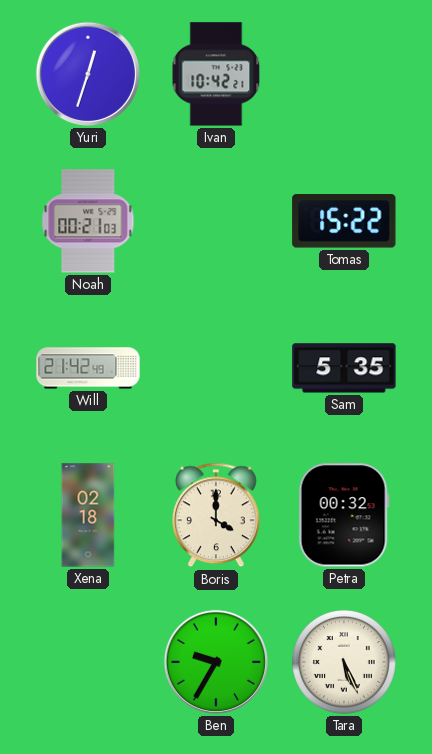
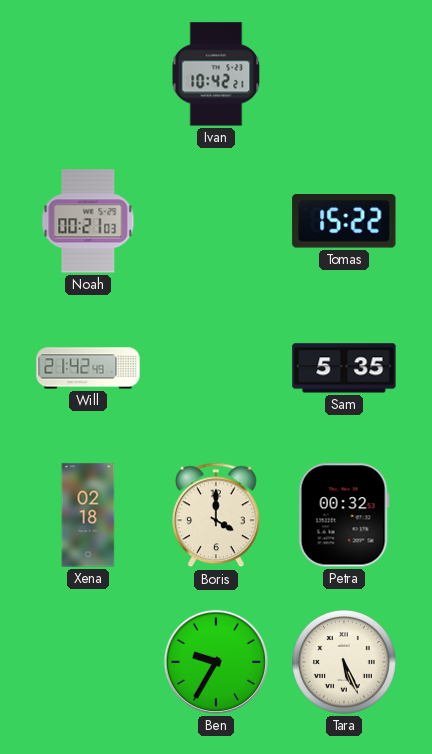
Yuri: 12:33 -> none (88, 74)
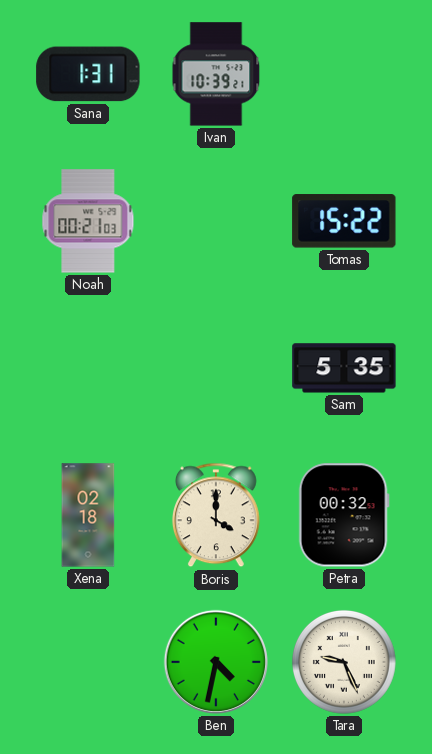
Sana: none -> 1:31 (88, 74)
Ivan: 10:42 -> 10:39 (216, 74)
Will: 21:42 -> none (88, 368)
Ben: 9:35 -> 4:32 (216, 662)
Tara: 5:26 -> 9:26 (344, 662)
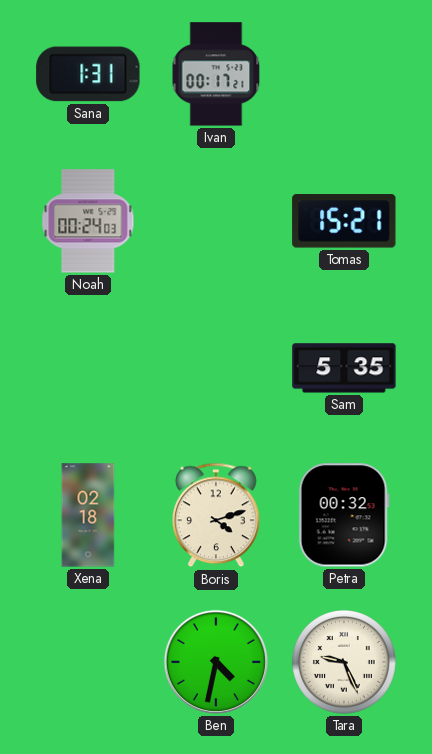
Ivan: 10:39 -> 00:17 (216, 74)
Noah: 00:21 -> 00:24 (88, 221)
Tomas: 15:22 -> 15:21 (344, 221)
Boris: 4:00 -> 4:12 (216, 515)
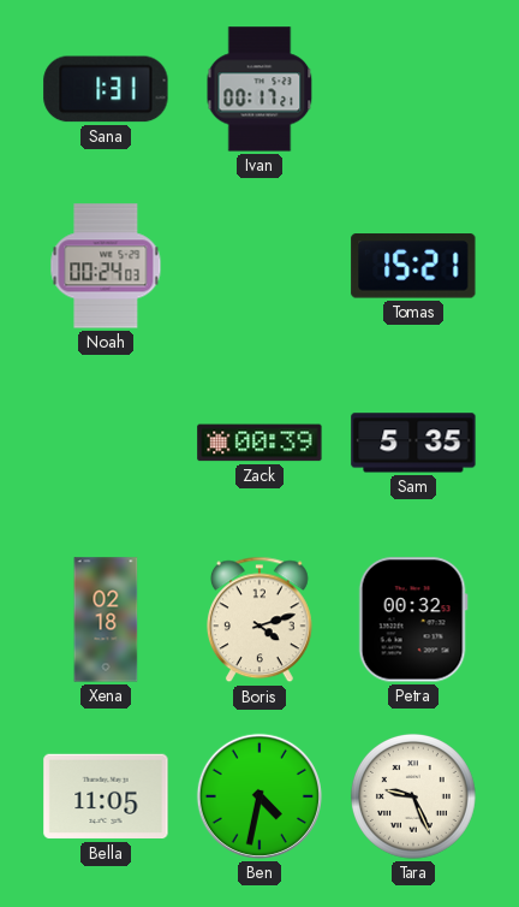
Zack: none -> 00:39 (259, 443)
Bella: none -> 11:05 (106, 796)
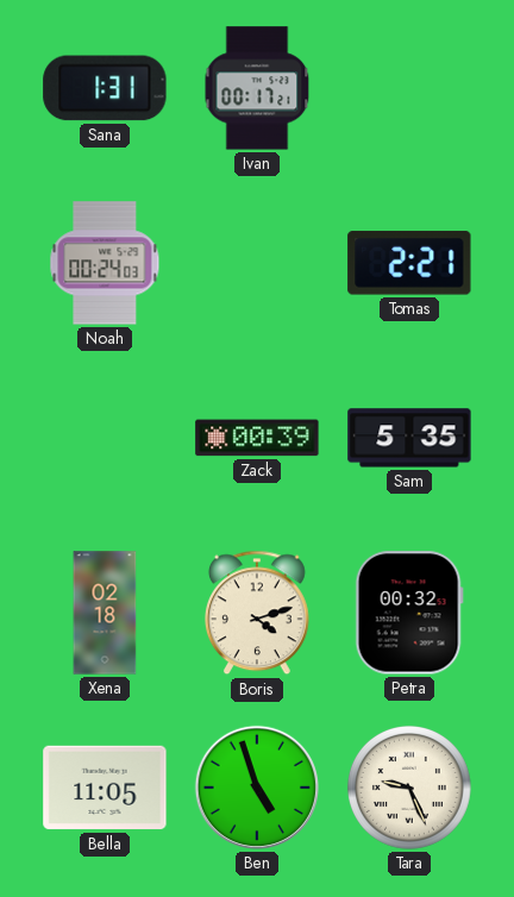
Tomas: 15:21 -> 2:21 (409, 263)
Ben: 4:32 -> 4:57 (257, 788)
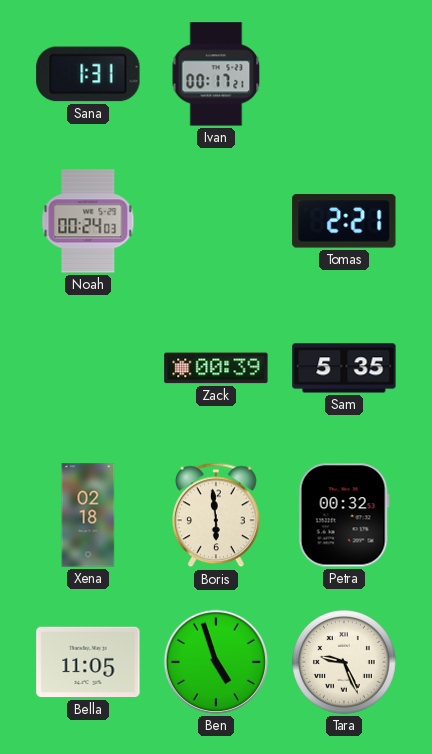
Boris: 4:12 -> 5:59 (216, 515)
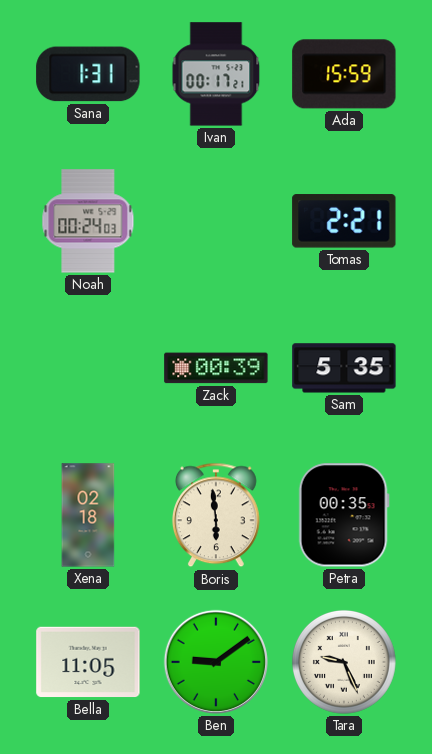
Ada: none -> 15:59 (344, 74)
Petra: 00:32 -> 00:35 (344, 515)
Ben: 4:57 -> 9:09 (216, 662)
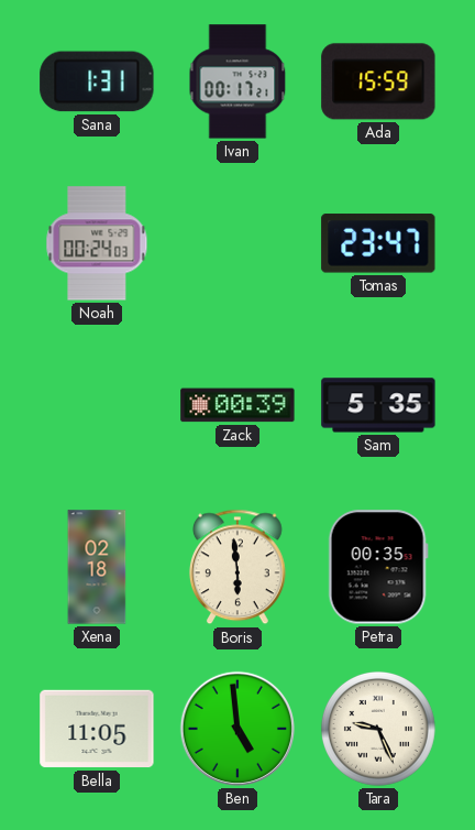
Tomas: 2:21 -> 23:47 (378, 243)
Ben: 9:09 -> 4:59 (237, 729)
